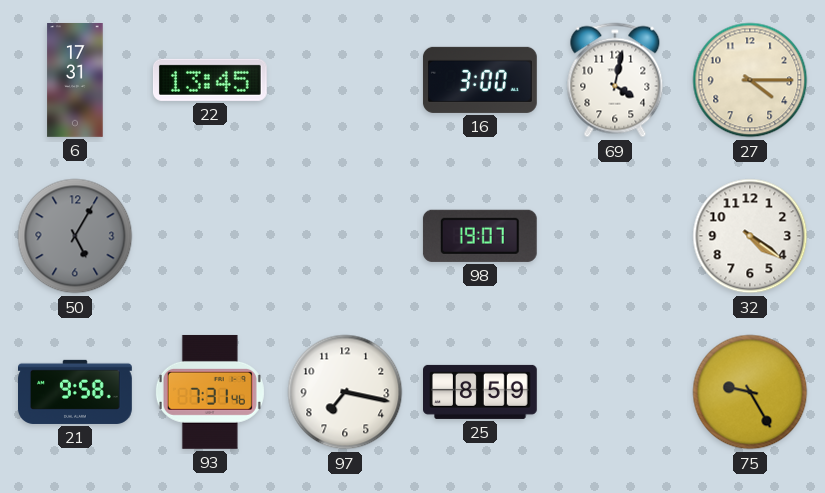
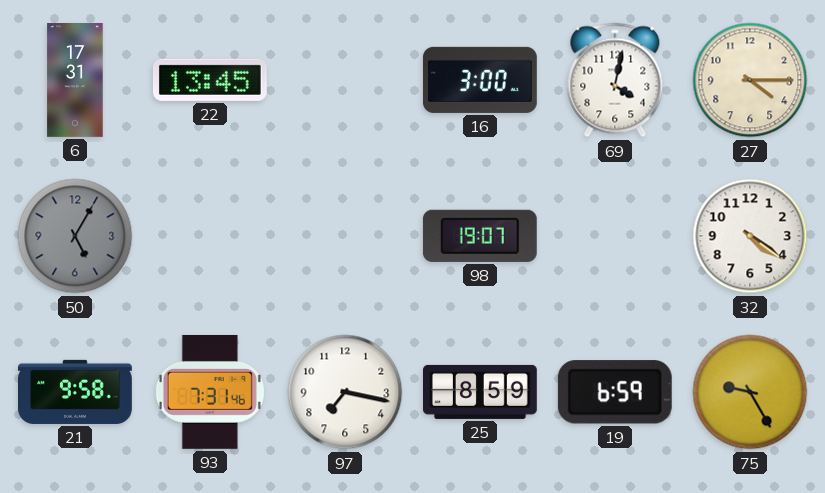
19: none -> 6:59 (615, 392)
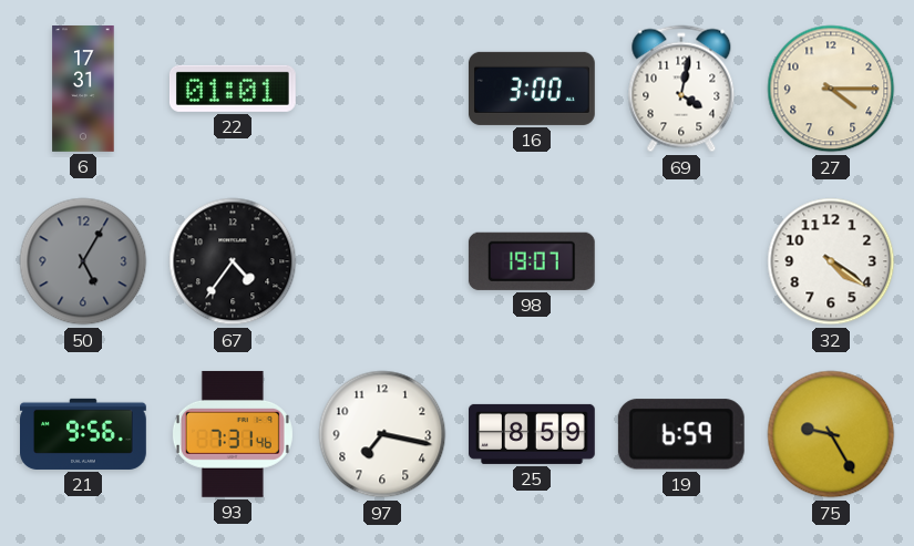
22: 13:45 -> 01:01 (233, 89)
67: none -> 4:36 (233, 261)
21: 9:58 -> 9:56 (84, 434)
